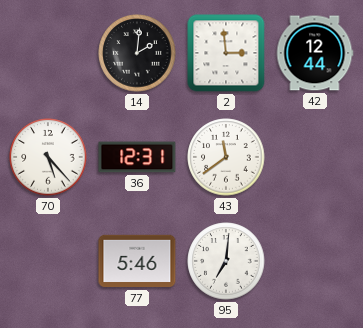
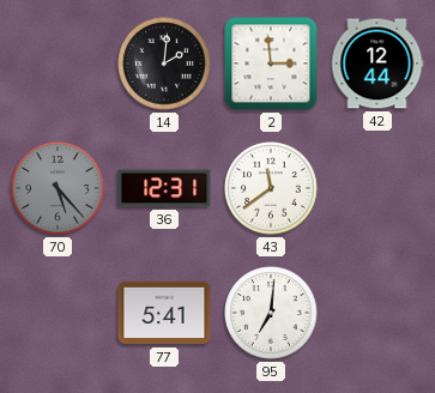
70 dial: white -> grey (58, 188)
77: 5:46 -> 5:41 (164, 313)
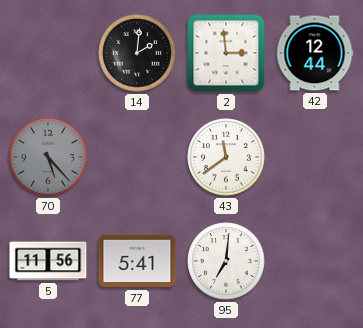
36: 12:31 -> none (164, 188)
5: none -> 11:56 (48, 261)
